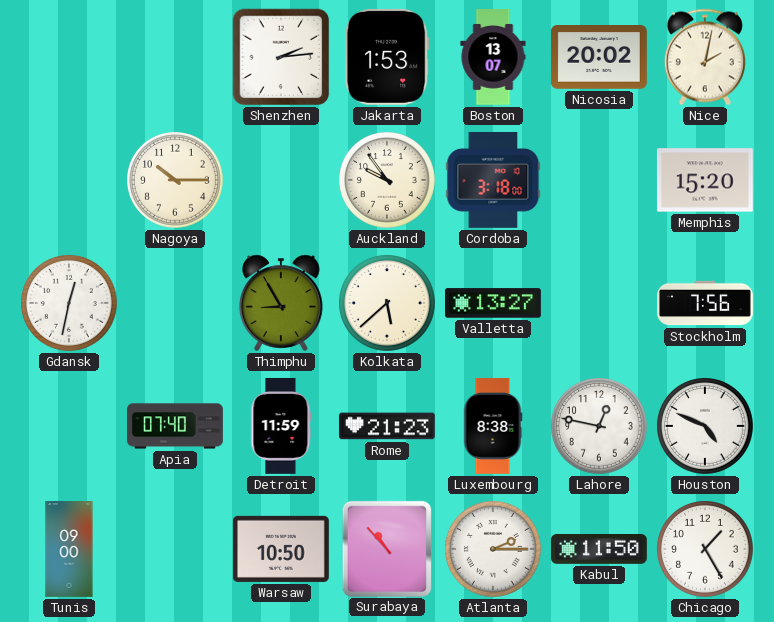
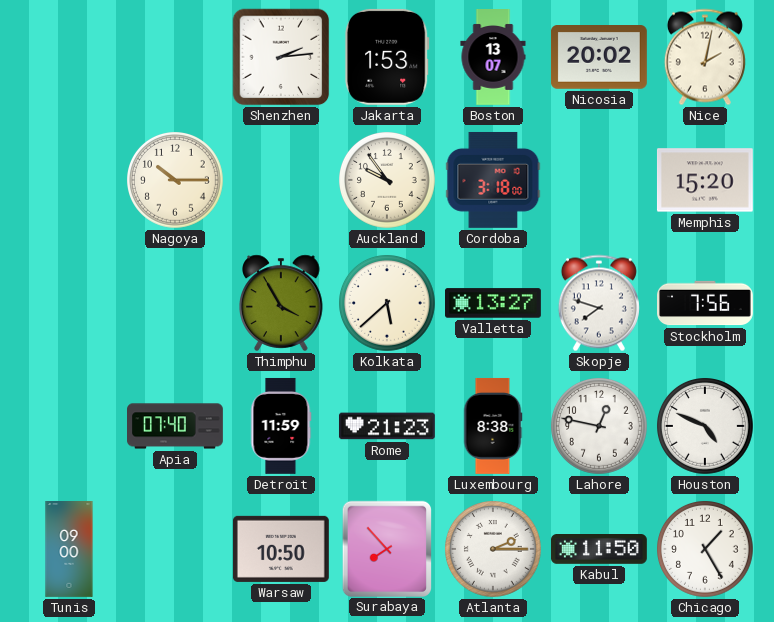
Gdansk: 12:32 -> none (70, 304)
Thimphu: 8:55 -> 3:55 (281, 303)
Skopje: none -> 7:48 (599, 303)
Surabaya: 10:53 -> 7:53 (386, 548)
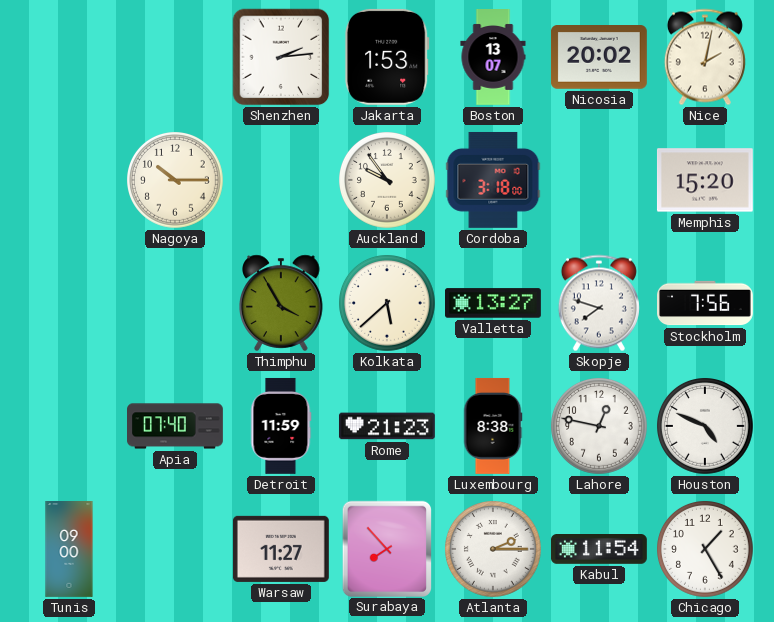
Warsaw: 10:50 -> 11:27 (281, 549)
Kabul: 11:50 -> 11:54 (599, 550)
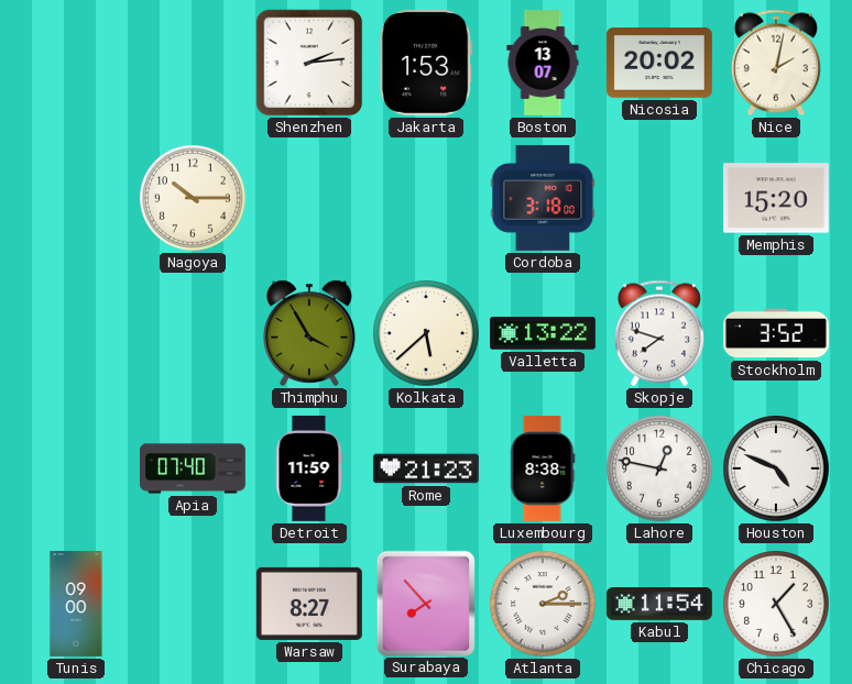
Auckland: 9:54 -> none (388, 181)
Valletta: 13:27 -> 13:22 (544, 333)
Stockholm: 7:56 -> 3:52 (777, 333)
Warsaw: 11:27 -> 8:27 (309, 604)
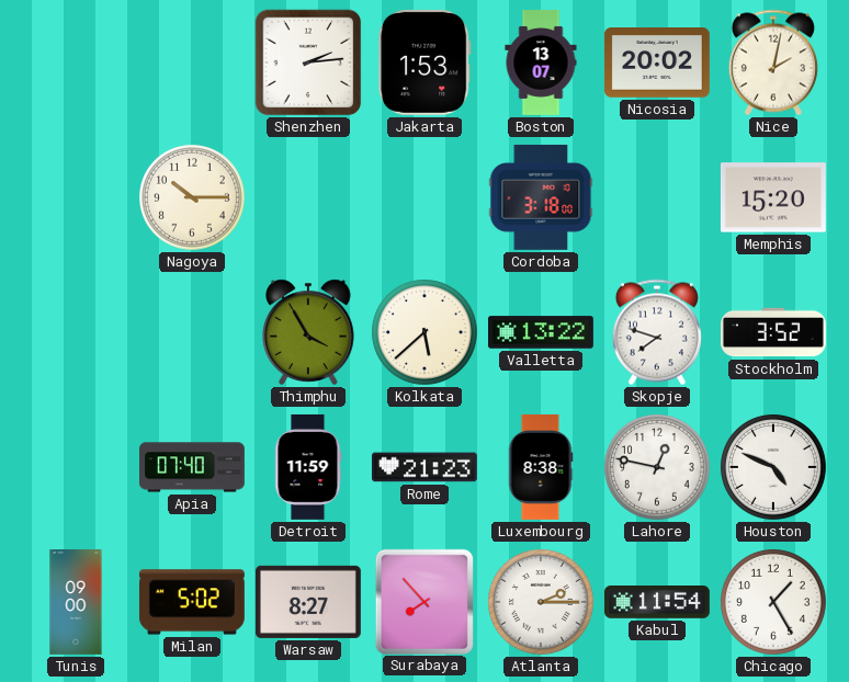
Milan: none -> 5:02 (192, 602)
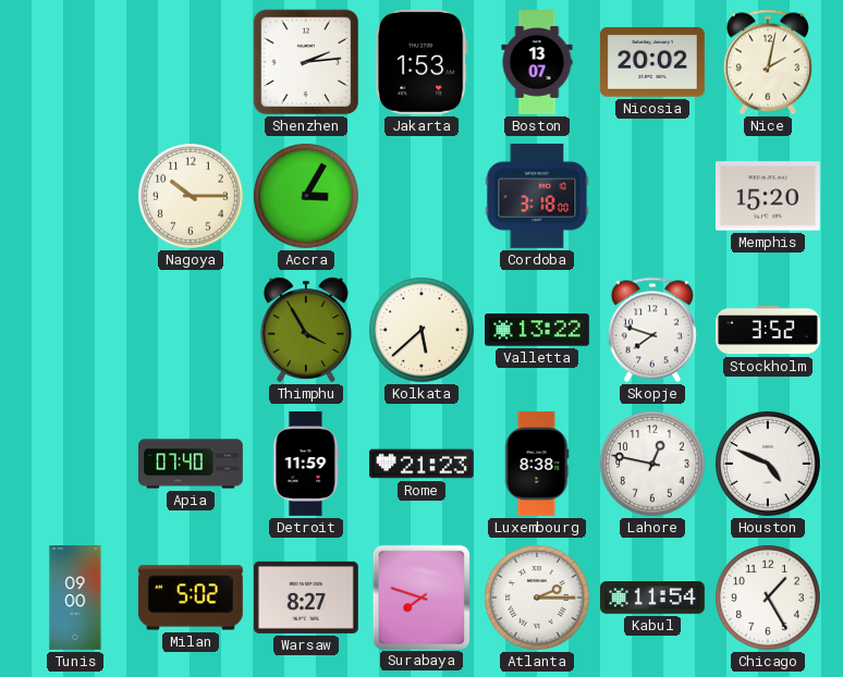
Accra: none -> 3:05 (307, 197)
Surabaya: 7:53 -> 7:48 (420, 596)
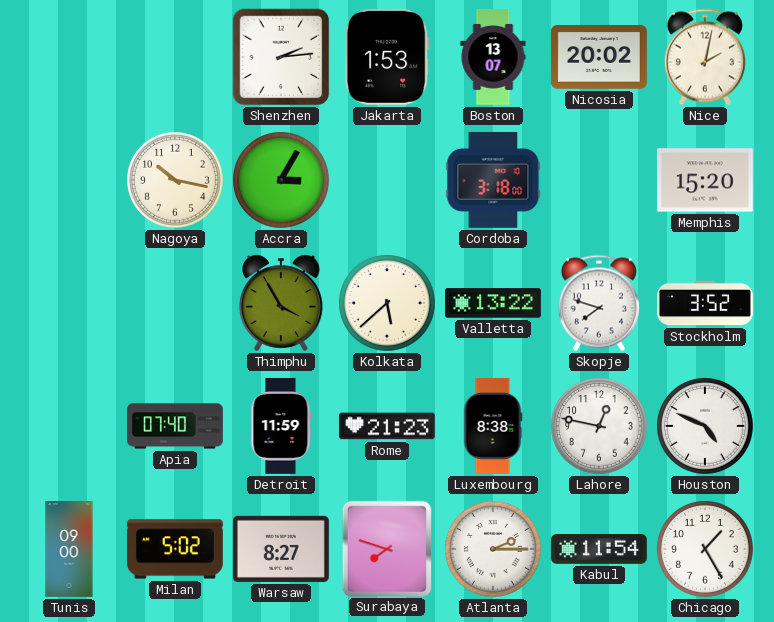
Nagoya: 10:15 -> 10:17 (176, 181)
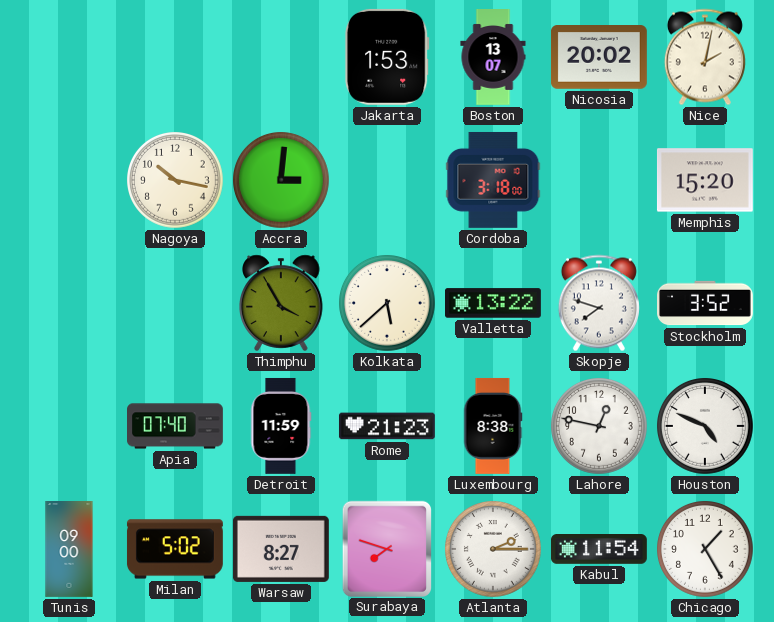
Shenzhen: 2:14 -> none (281, 57)
Accra: 3:05 -> 3:01 (282, 181)
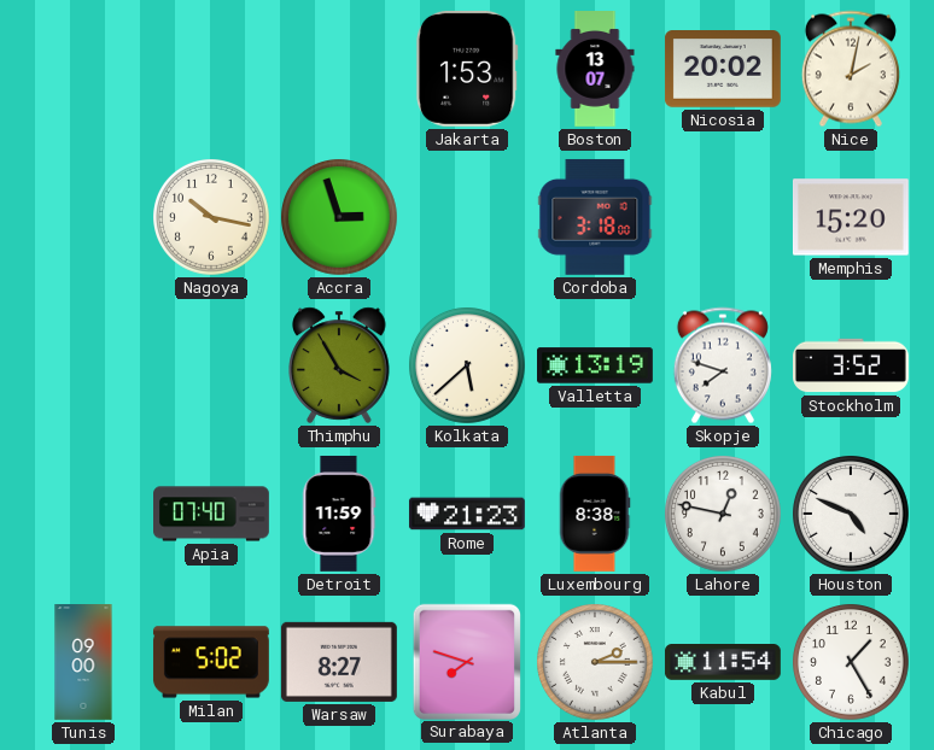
Accra: 3:01 -> 2:57 (340, 218)
Valletta: 13:22 -> 13:19 (596, 365)
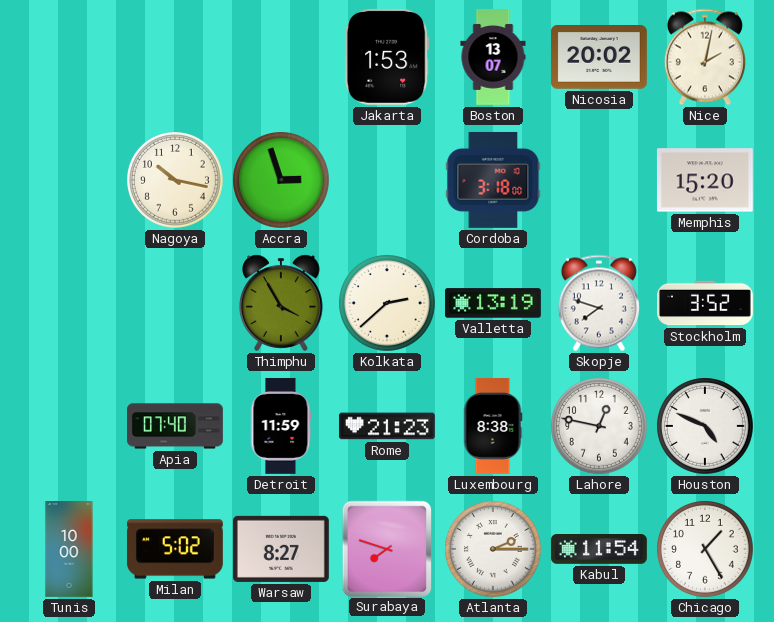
Kolkata: 5:38 -> 2:38 (388, 304)
Tunis: 09:00 -> 10:00 (69, 550)
